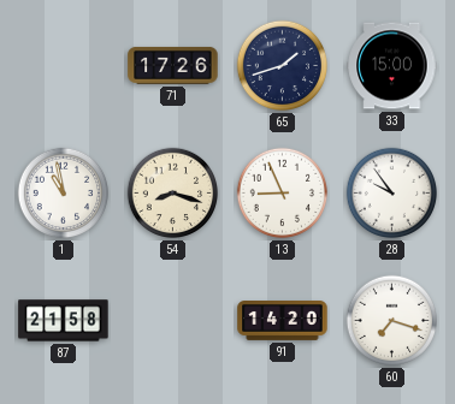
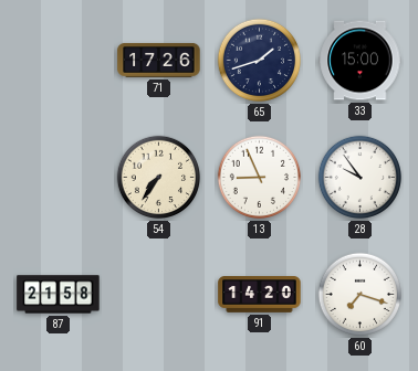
1: 10:58 -> none (64, 194)
54: 8:18 -> 7:36 (159, 178)
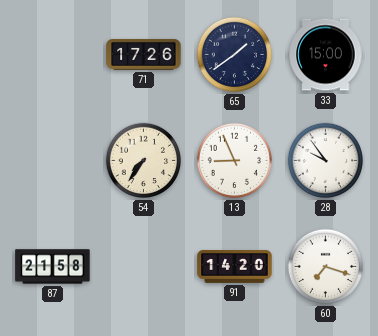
65: 1:42 -> 1:39 (235, 55)
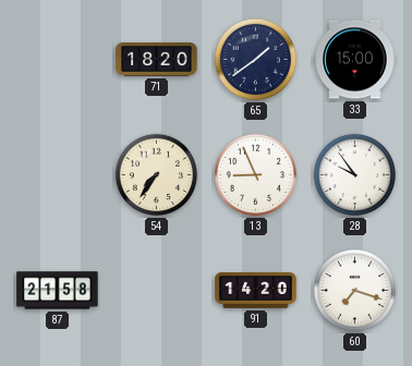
71: 17:26 -> 18:20 (157, 59)
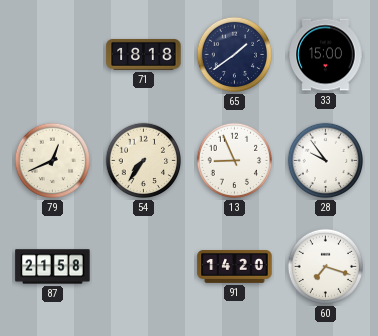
71: 18:20 -> 18:18 (144, 54)
79: none -> 12:41 (53, 161)
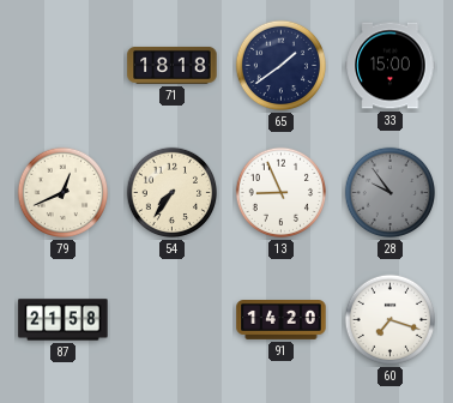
28 dial: white -> grey (391, 193)
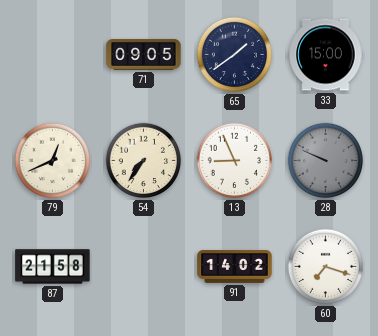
71: 18:18 -> 09:05 (144, 54)
28: 9:54 -> 9:49 (326, 161)
91: 14:20 -> 14:02 (235, 267)
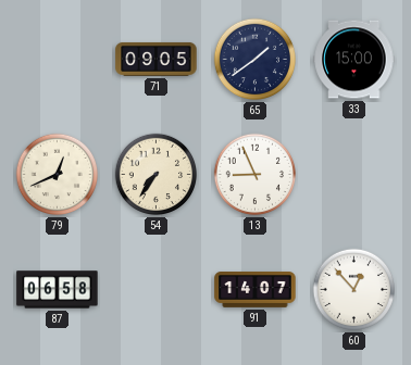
28: 9:49 -> none (326, 161)
87: 21:58 -> 06:58 (58, 290)
91: 14:02 -> 14:07 (256, 290)
60: 7:18 -> 12:53 (354, 290)
